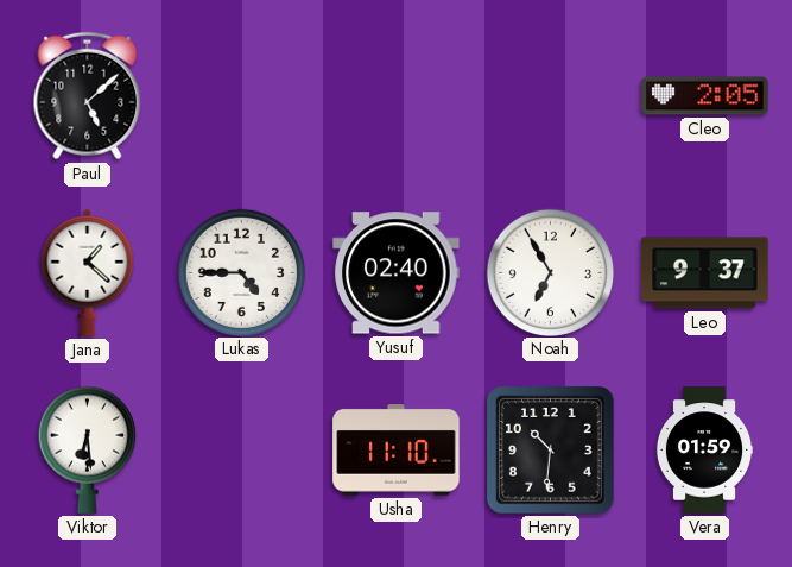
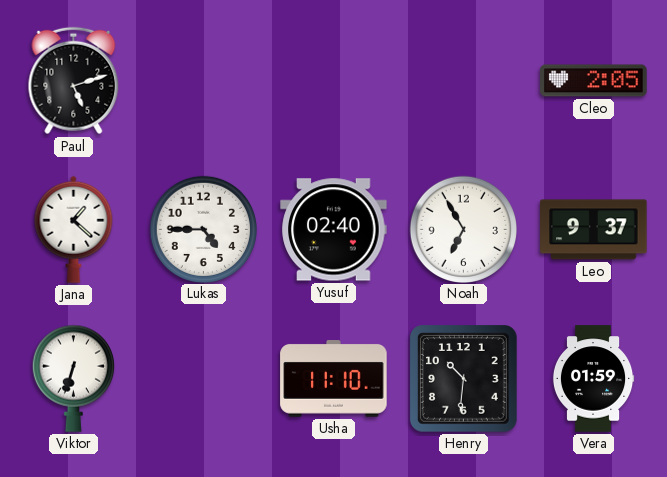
Paul: 5:08 -> 5:12 (74, 81)
Viktor: 6:29 -> 6:33 (73, 378)
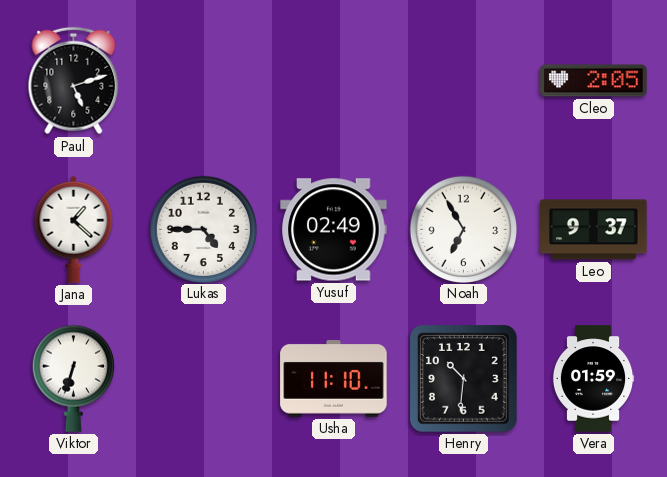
Yusuf: 02:40 -> 02:49 (334, 230)
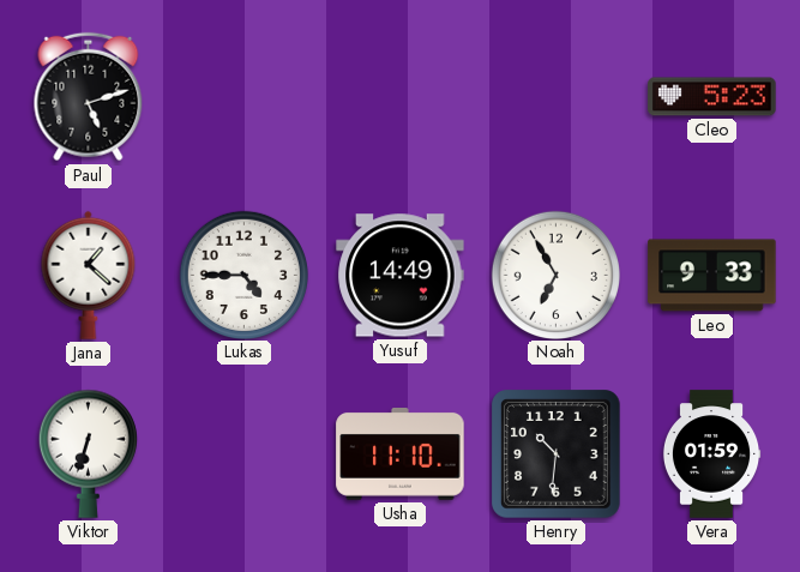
Cleo: 2:05 -> 5:23 (712, 97)
Yusuf: 02:49 -> 14:49 (401, 276)
Leo: 9:37 -> 9:33 (712, 276)
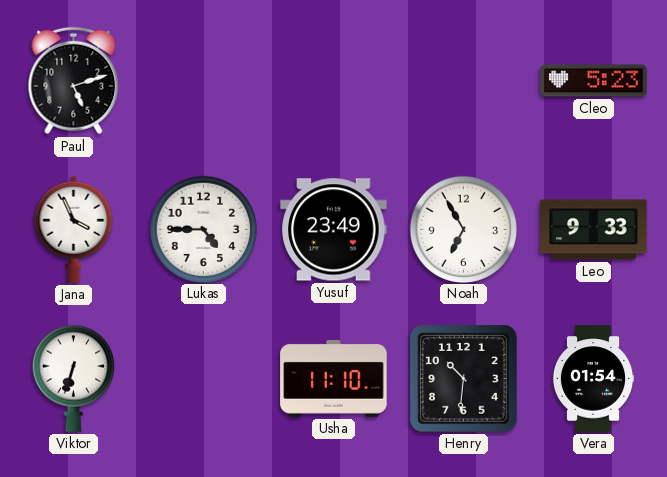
Jana: 1:22 -> 3:56 (74, 229)
Yusuf: 14:49 -> 23:49 (334, 230)
Vera: 01:59 -> 01:54 (593, 379)
